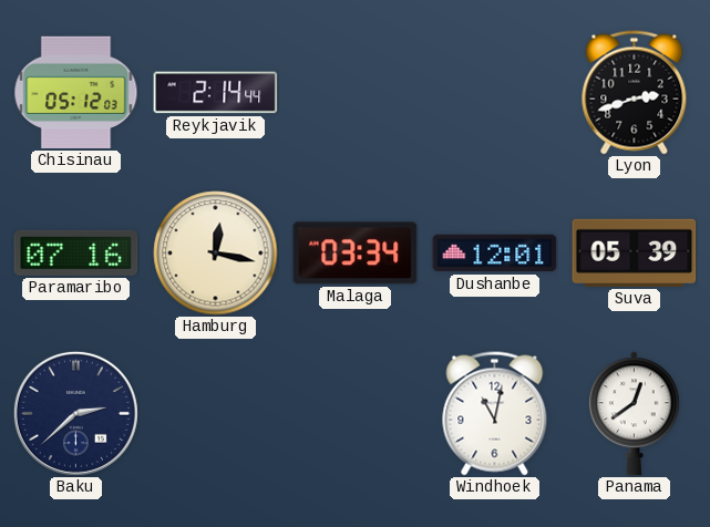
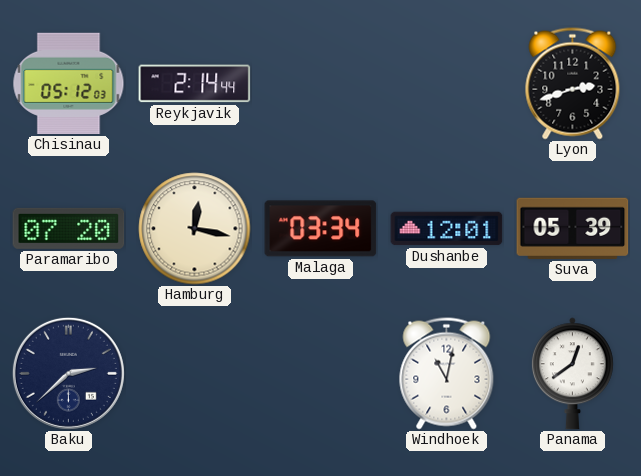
Paramaribo: 07:16 -> 07:20 (69, 228)
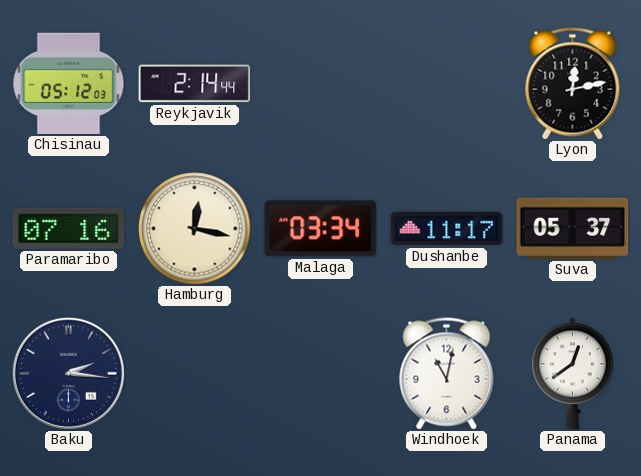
Lyon: 2:42 -> 12:13 (573, 84)
Paramaribo: 07:20 -> 07:16 (69, 228)
Dushanbe: 12:01 -> 11:17 (447, 229)
Suva: 05:39 -> 05:37 (573, 228)
Baku: 2:38 -> 2:16 (68, 373)
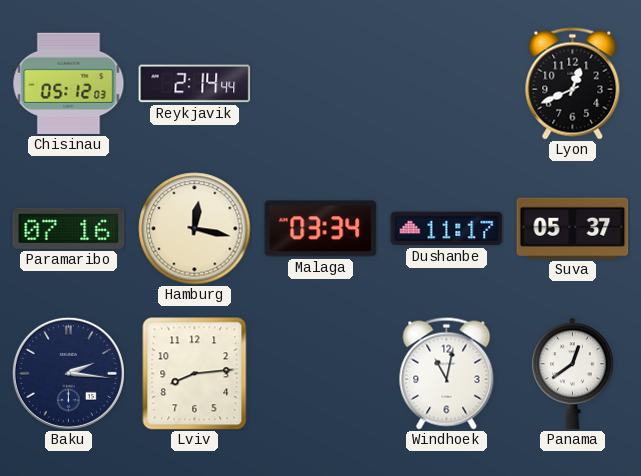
Lyon: 12:13 -> 12:41 (573, 84)
Lviv: none -> 8:14 (195, 374)
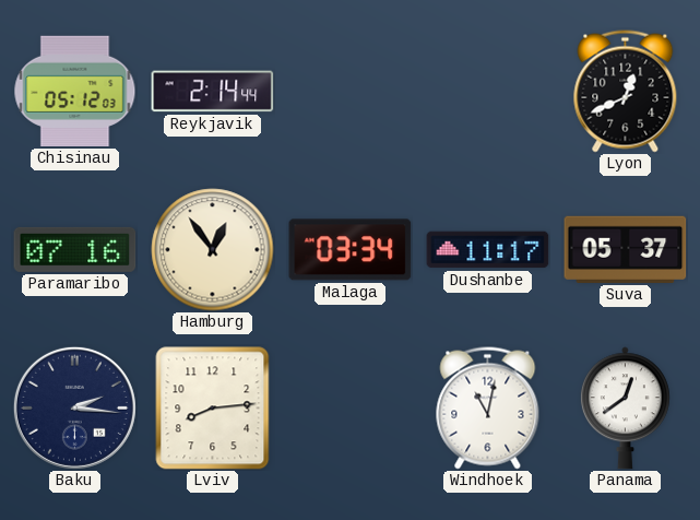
Hamburg: 12:17 -> 12:54 (213, 250)
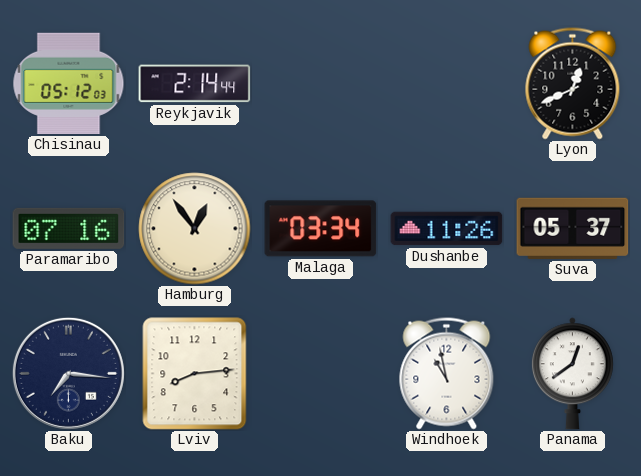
Dushanbe: 11:17 -> 11:26 (447, 229)
Baku: 2:16 -> 7:16 (68, 373)
Windhoek: 11:02 -> 10:58 (447, 374)
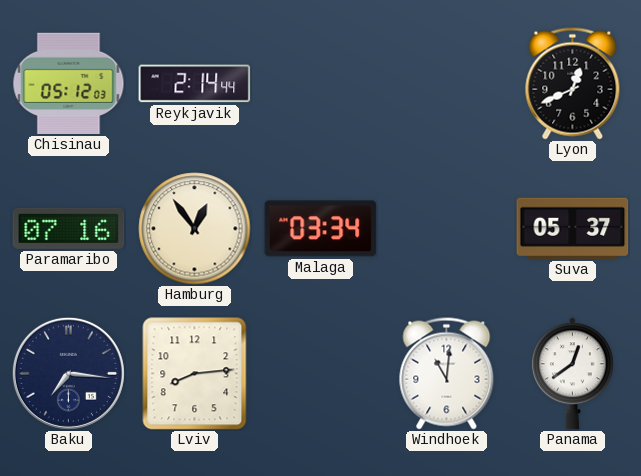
Dushanbe: 11:26 -> none (447, 229)
Windhoek: 10:58 -> 11:01 (447, 374)
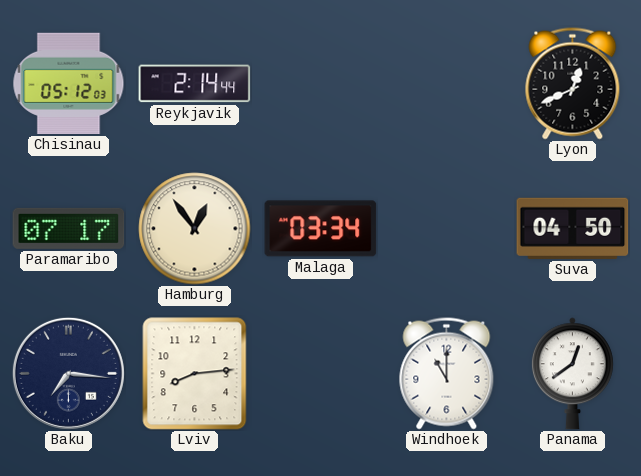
Paramaribo: 07:16 -> 07:17 (69, 228)
Suva: 05:37 -> 04:50 (573, 228)
Windhoek: 11:01 -> 11:00 (447, 374)
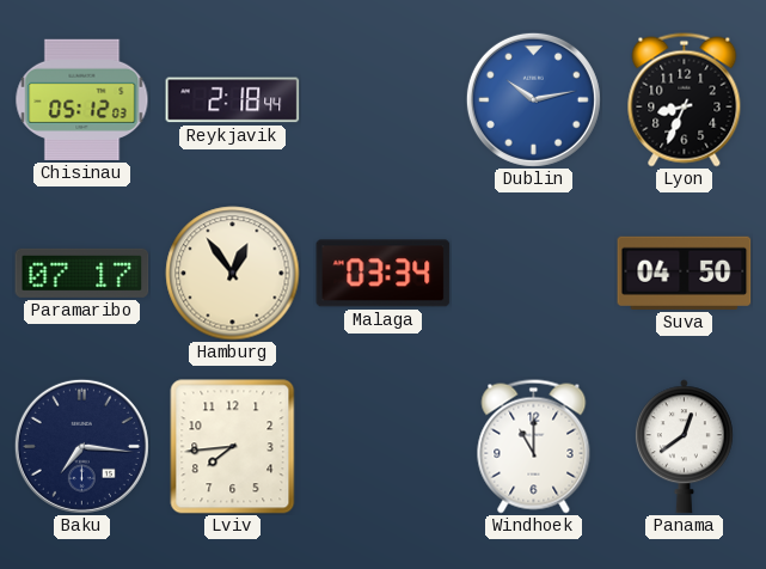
Reykjavik: 2:14 -> 2:18 (233, 100)
Dublin: none -> 10:13 (533, 99)
Lyon: 12:41 -> 8:34 (685, 100)
Lviv: 8:14 -> 7:44 (233, 447)
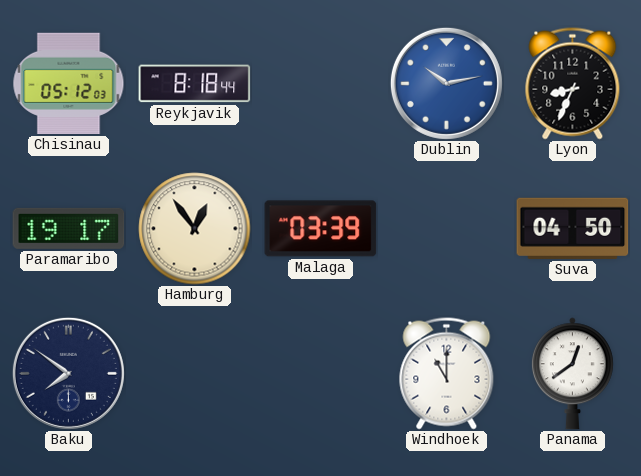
Reykjavik: 2:18 -> 8:18 (195, 84)
Paramaribo: 07:17 -> 19:17 (69, 228)
Malaga: 03:34 -> 03:39 (321, 229)
Baku: 7:16 -> 7:51 (68, 373)
Lviv: 7:44 -> none (233, 447)
